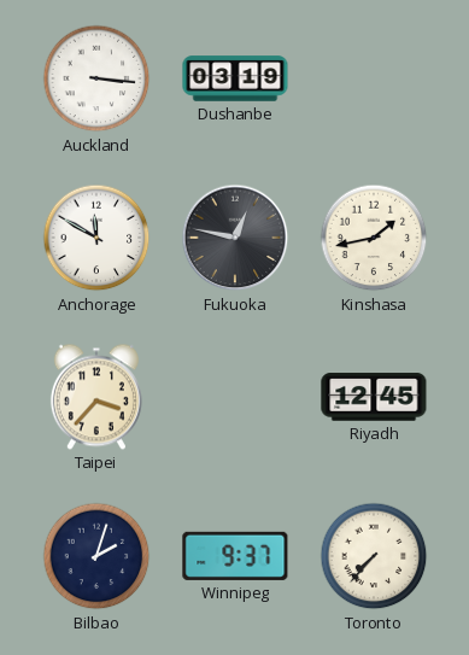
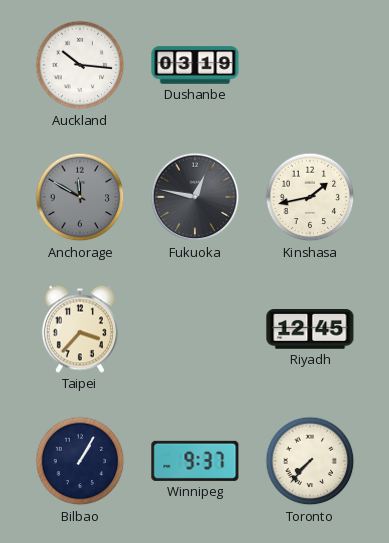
Auckland: 3:16 -> 10:16 (80, 65)
Anchorage dial: white -> grey (80, 197)
Bilbao: 2:03 -> 1:05 (80, 461)
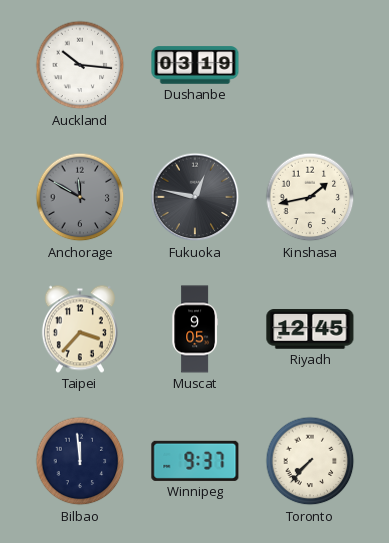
Muscat: none -> 9:05 (194, 329)
Bilbao: 1:05 -> 11:59 (80, 461)
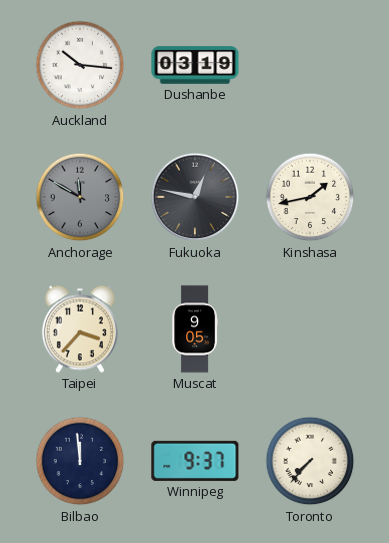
Riyadh: 12:45 -> none (310, 329)
